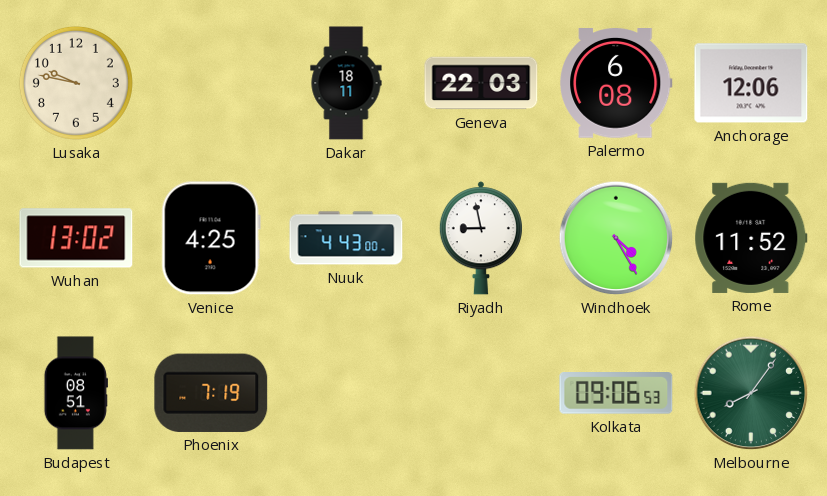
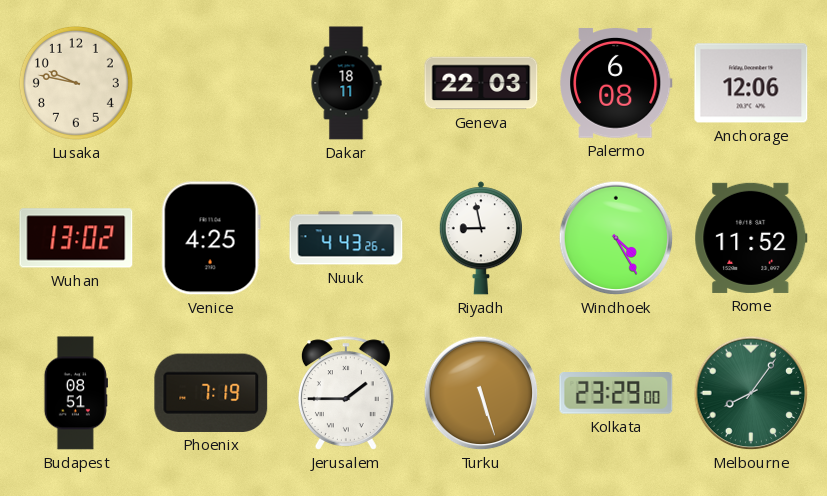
Nuuk: 4:43:00 -> 4:43:26 (346, 238)
Jerusalem: none -> 1:45 (346, 393)
Turku: none -> 5:27 (481, 393)
Kolkata: 09:06 -> 23:29 (616, 394)
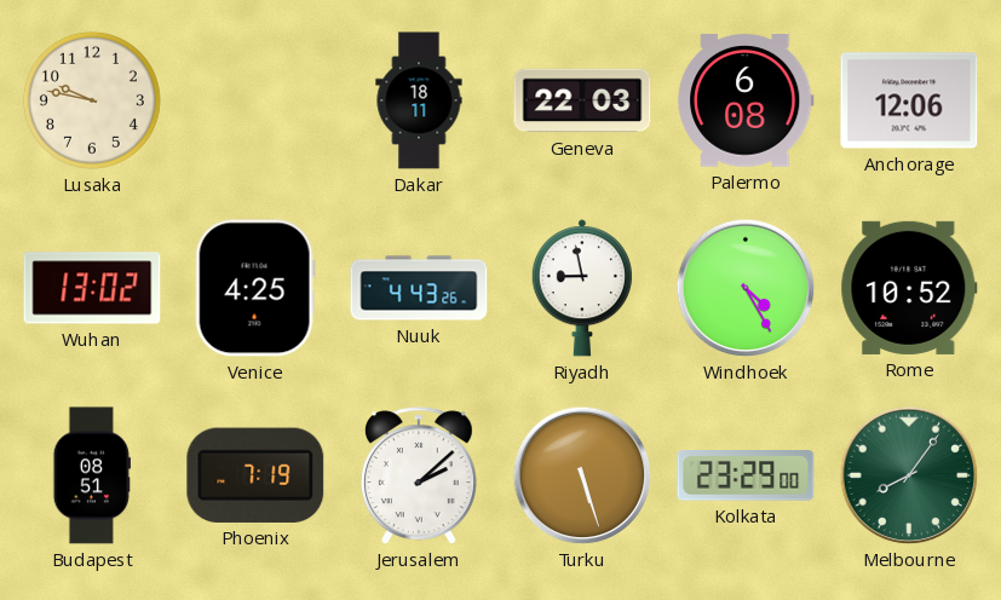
Rome: 11:52 -> 10:52 (909, 288)
Jerusalem: 1:45 -> 2:08 (419, 475)
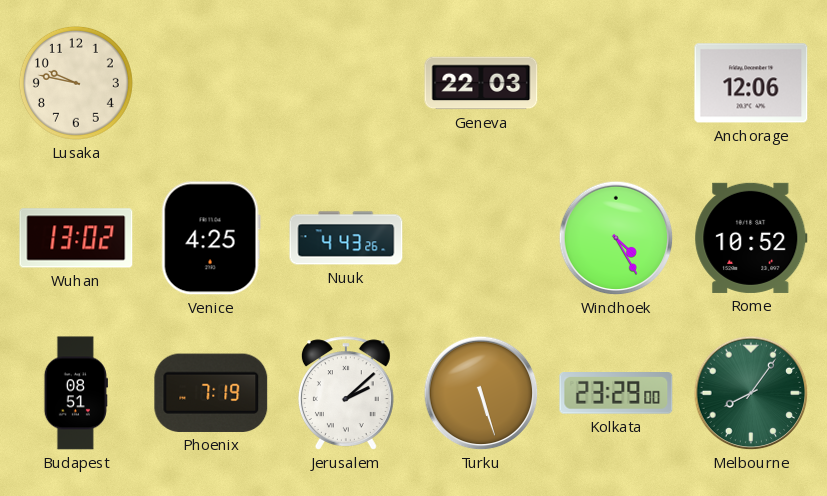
Dakar: 18:11 -> none (419, 100)
Palermo: 6:08 -> none (746, 102)
Riyadh: 8:58 -> none (582, 288)
